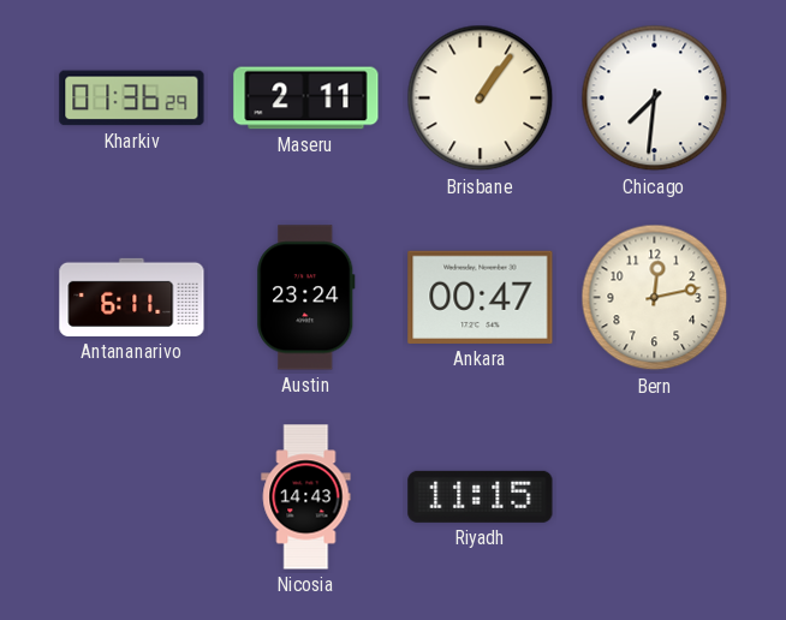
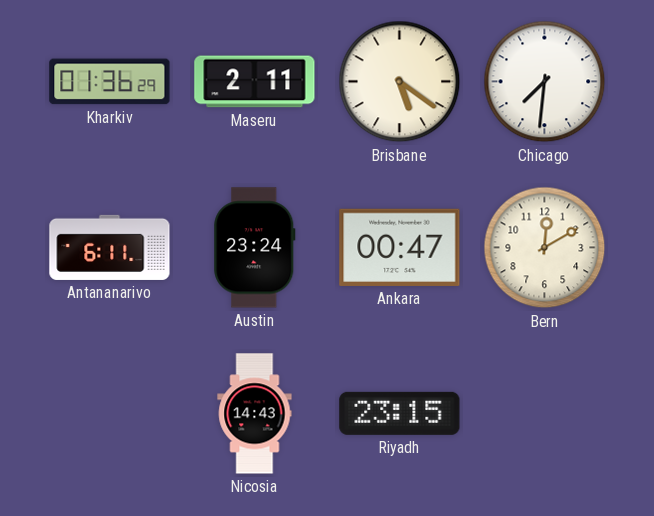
Brisbane: 1:06 -> 5:21 (400, 82)
Bern: 12:13 -> 12:10 (545, 248)
Riyadh: 11:15 -> 23:15 (400, 413)
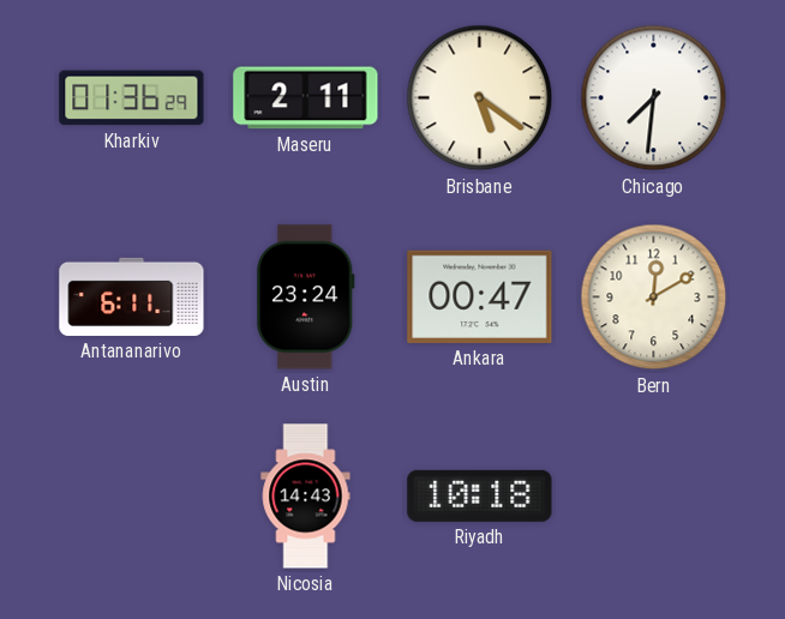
Riyadh: 23:15 -> 10:18 (480, 495)
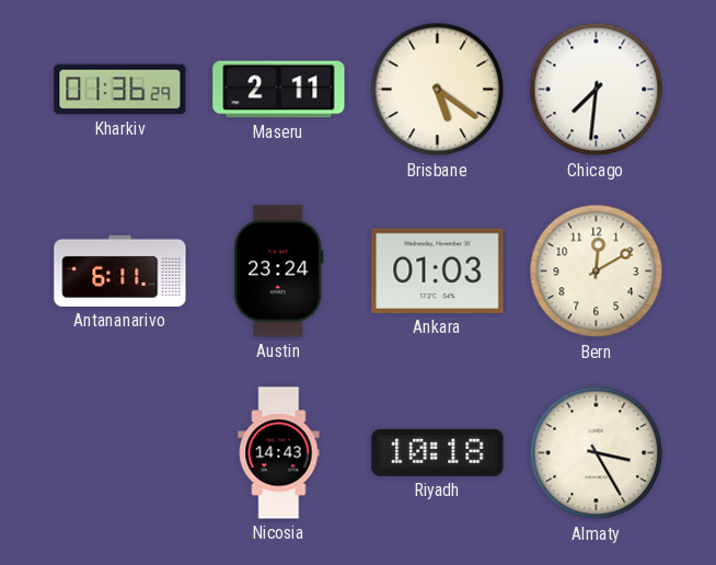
Ankara: 00:47 -> 01:03 (438, 270)
Almaty: none -> 3:25 (597, 453)
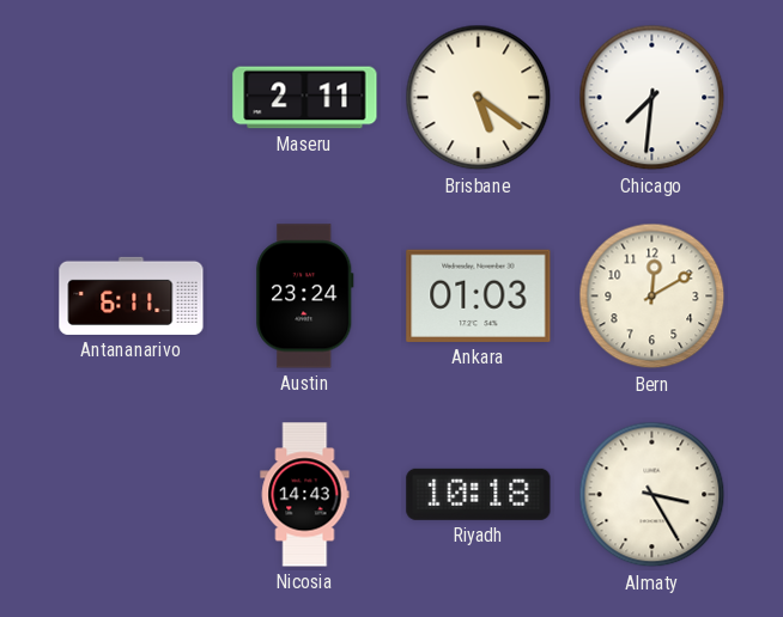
Kharkiv: 01:36 -> none (120, 90)
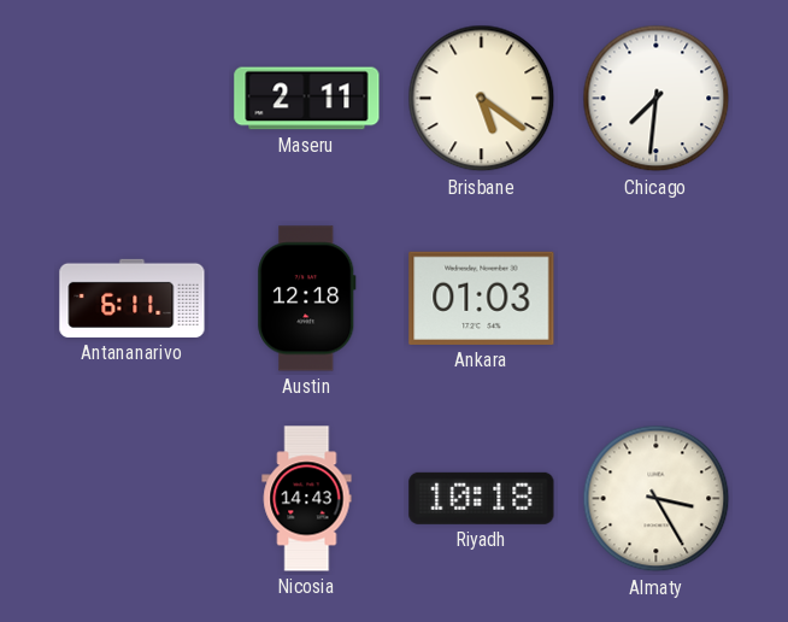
Austin: 23:24 -> 12:18 (307, 299)
Bern: 12:10 -> none (652, 297)
